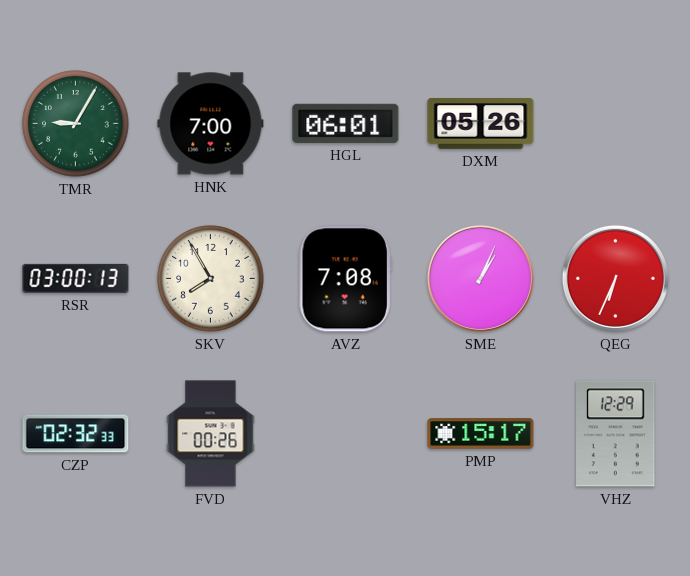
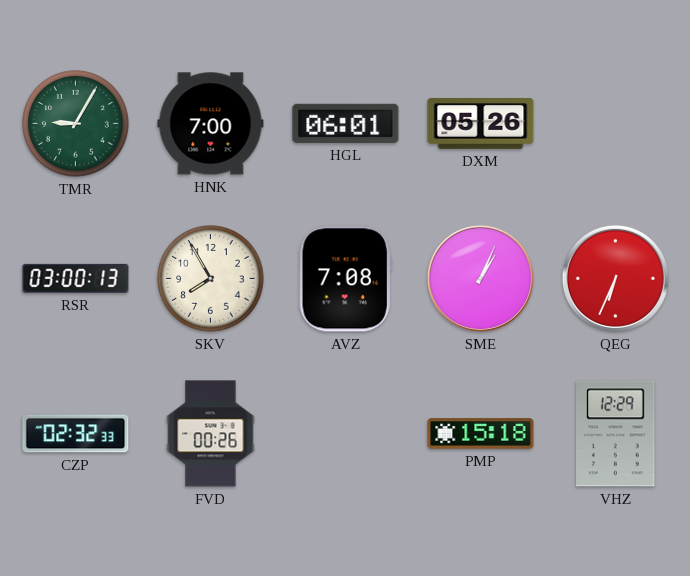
PMP: 15:17 -> 15:18 (481, 434)
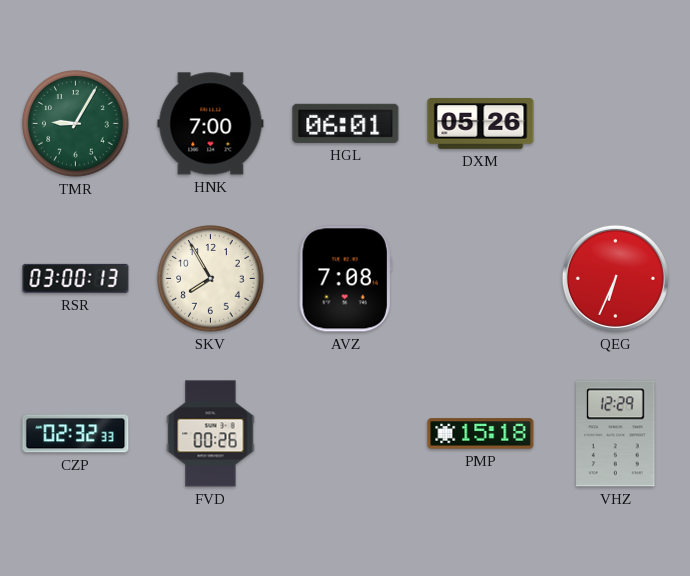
SME: 1:04 -> none (480, 278)
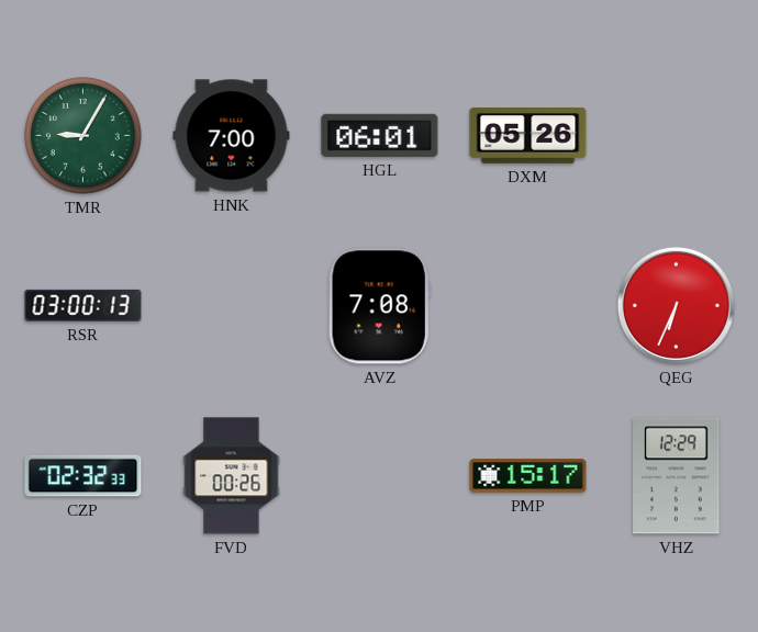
SKV: 7:55 -> none (211, 279)
PMP: 15:18 -> 15:17 (528, 476)
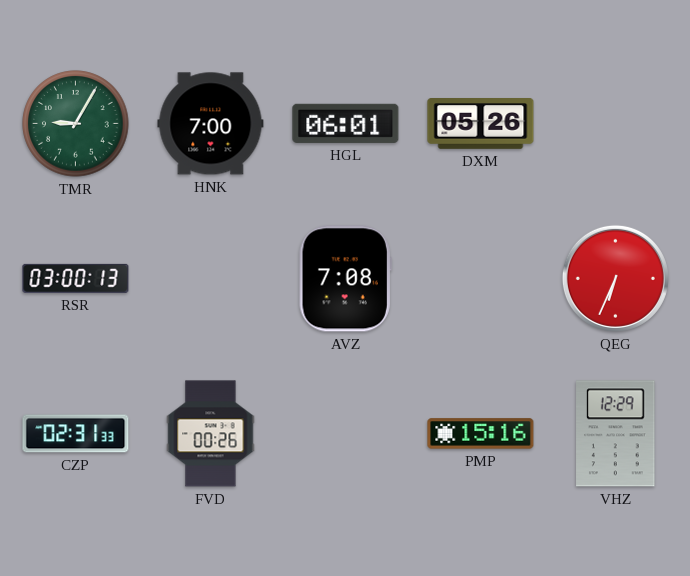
CZP: 02:32 -> 02:31 (76, 434)
PMP: 15:17 -> 15:16 (481, 434)
